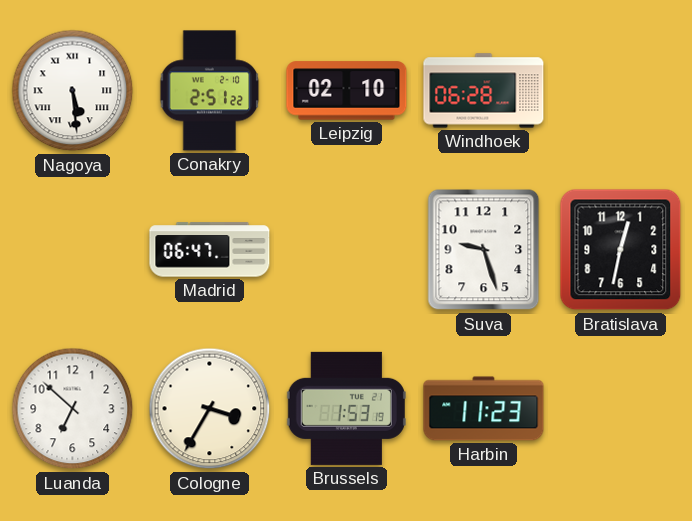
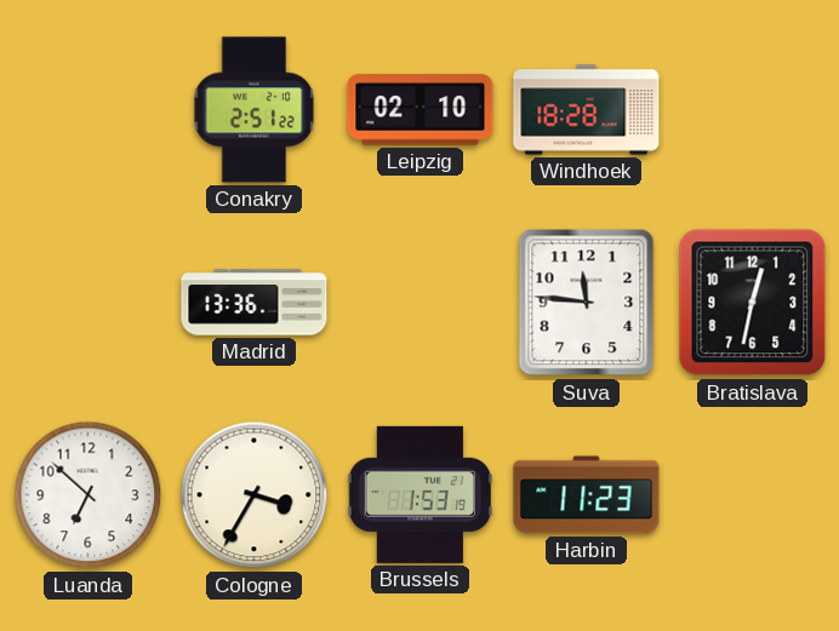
Nagoya: 5:29 -> none (73, 91)
Windhoek: 06:28 -> 18:28 (587, 110)
Madrid: 06:47 -> 13:36 (255, 303)
Suva: 9:27 -> 11:46 (587, 303)
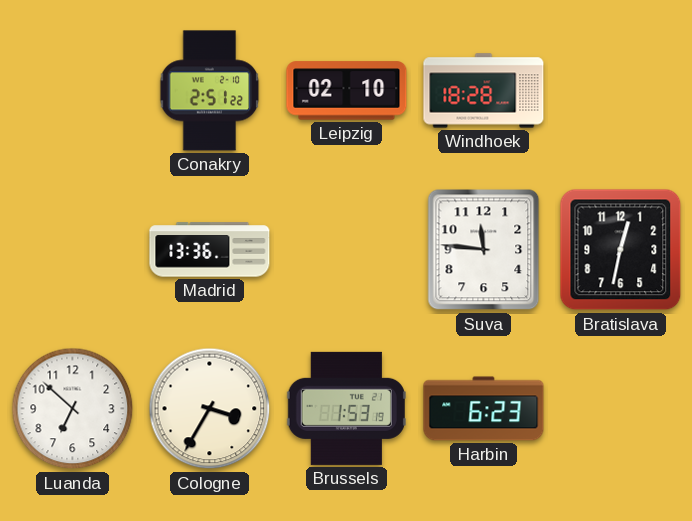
Harbin: 11:23 -> 6:23 (484, 409)
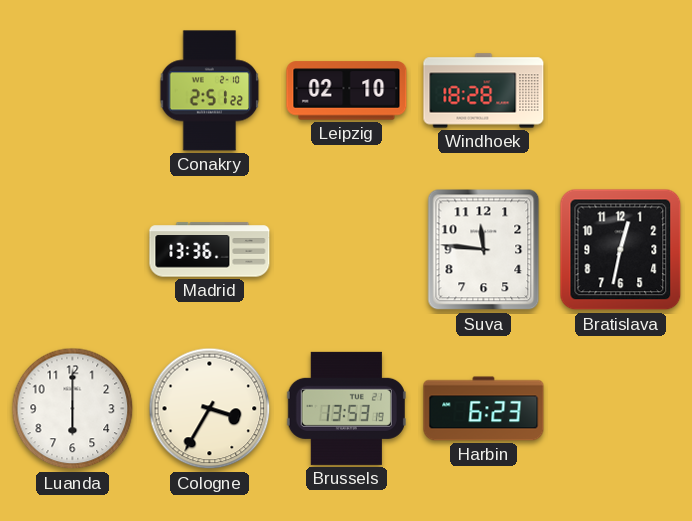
Luanda: 6:52 -> 6:00 (73, 409)
Brussels: 1:53 -> 13:53 (346, 408)
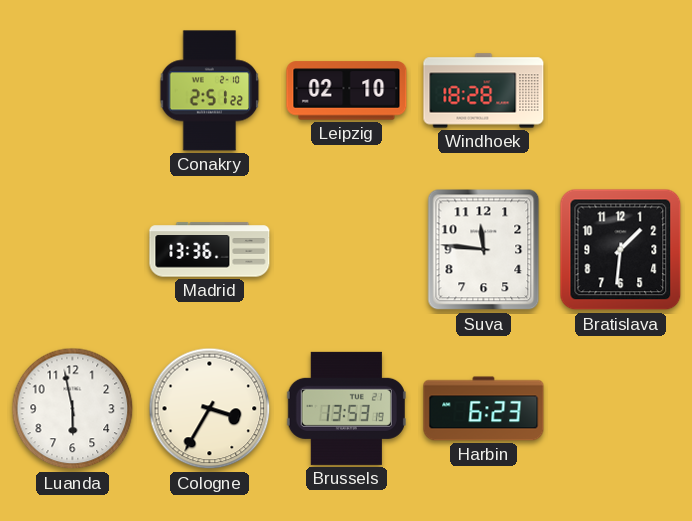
Bratislava: 12:32 -> 1:31 (621, 250)
Luanda: 6:00 -> 5:58 (73, 409)
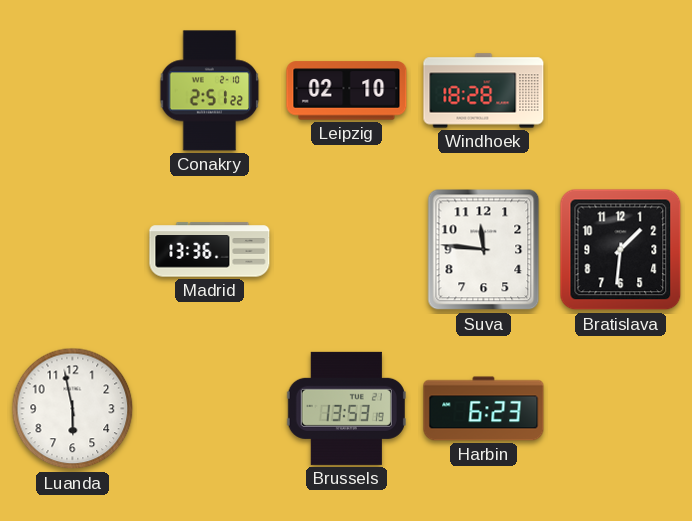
Cologne: 3:35 -> none (210, 409)
